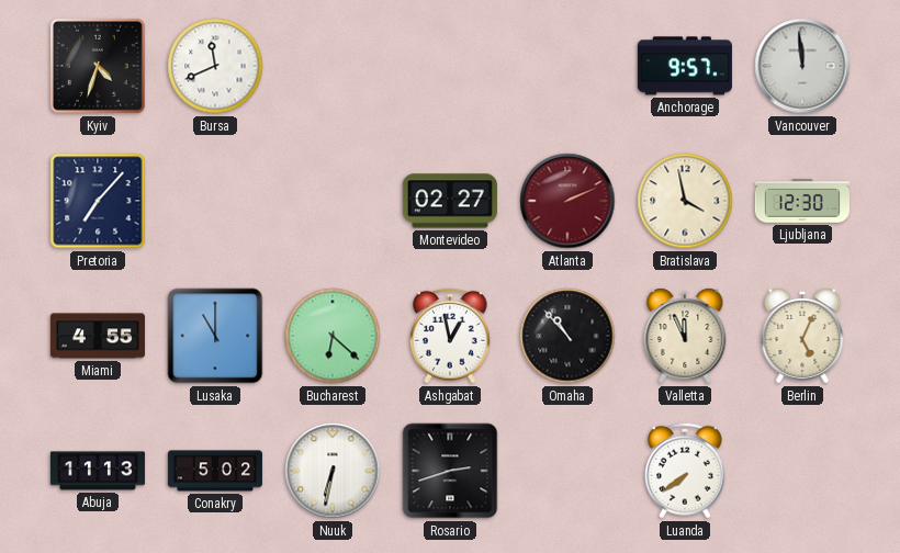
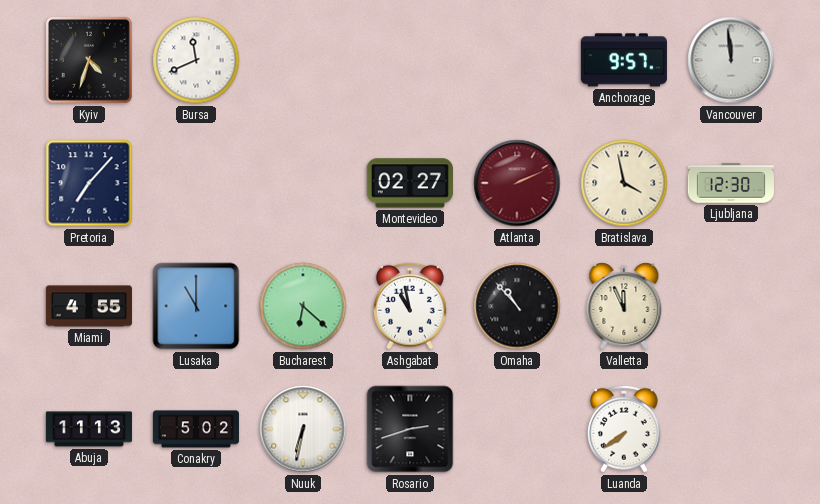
Ashgabat: 12:58 -> 10:58 (411, 306)
Berlin: 5:04 -> none (802, 336)
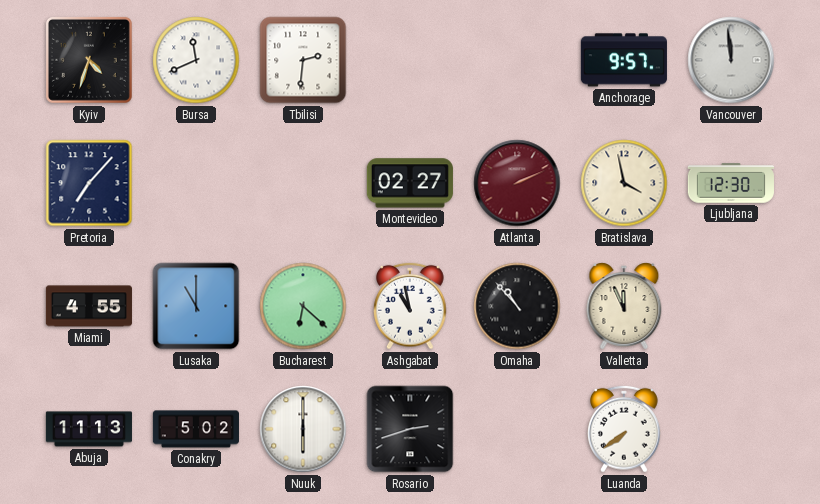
Tbilisi: none -> 2:31 (303, 60)
Nuuk: 6:32 -> 6:00 (303, 429)
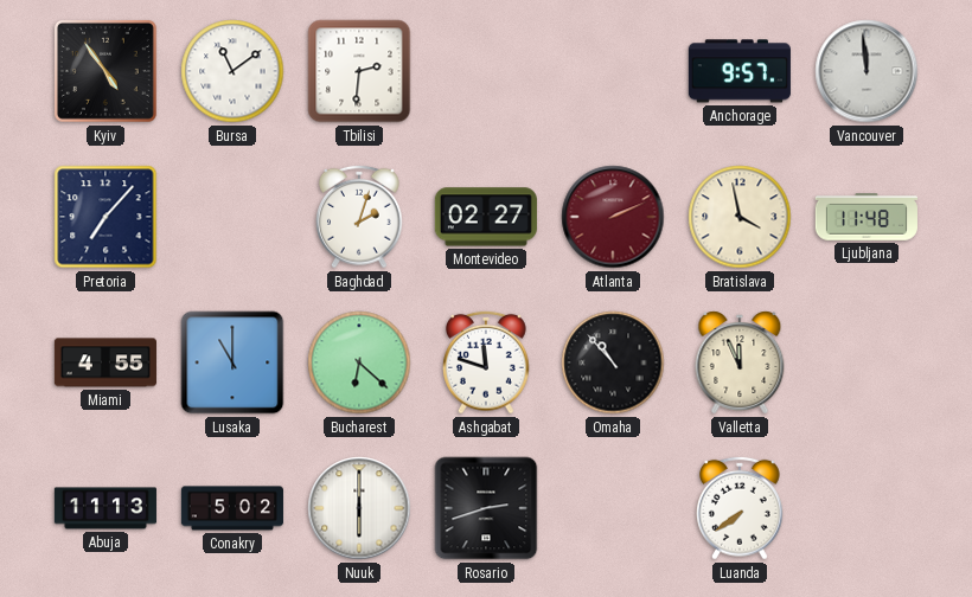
Kyiv: 4:33 -> 4:54 (105, 71)
Bursa: 11:41 -> 11:09 (232, 71)
Baghdad: none -> 2:03 (360, 217)
Ljubljana: 12:30 -> 11:48 (867, 217)
Ashgabat: 10:58 -> 11:48 (487, 362)
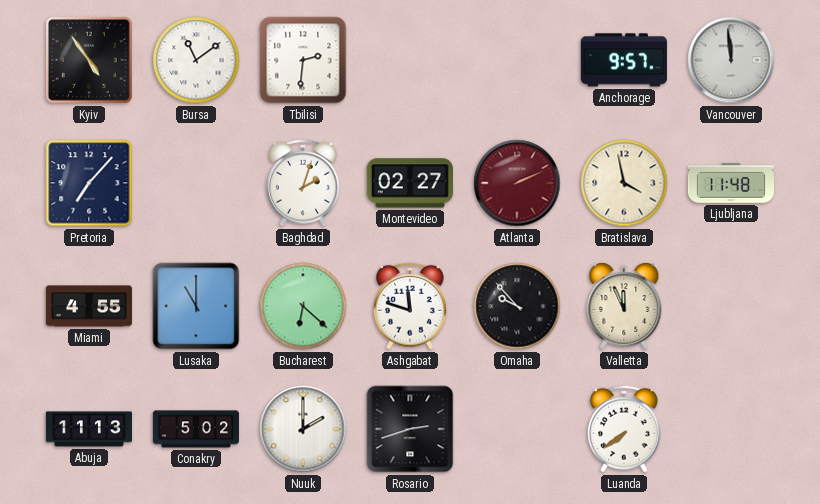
Omaha: 10:53 -> 9:53 (517, 306)
Nuuk: 6:00 -> 2:00 (303, 429)
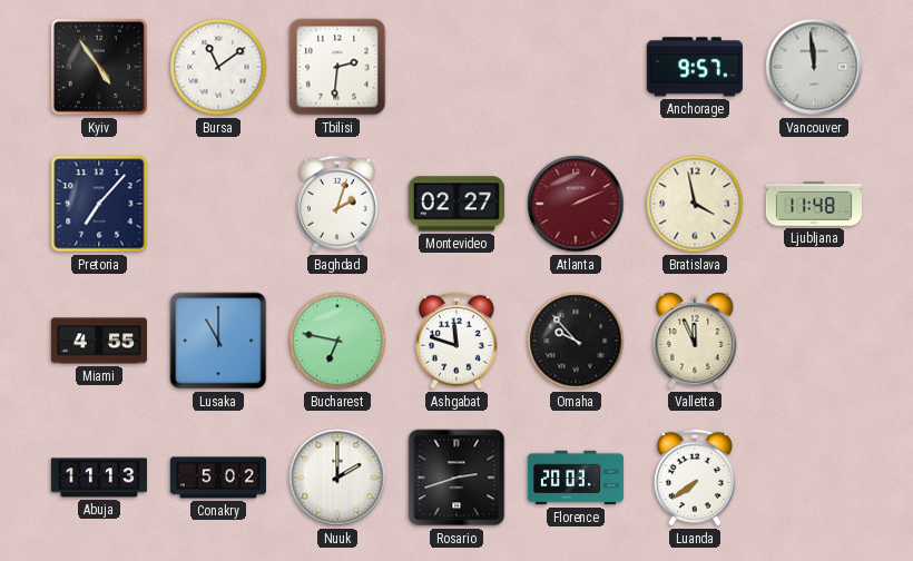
Bucharest: 6:22 -> 6:47 (337, 341)
Florence: none -> 20:03 (576, 478)
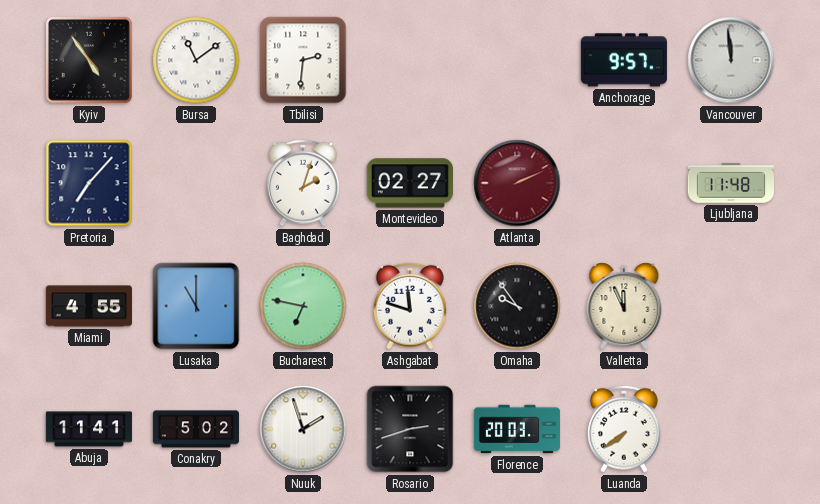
Bratislava: 3:58 -> none (695, 204)
Omaha: 9:53 -> 9:54 (517, 306)
Abuja: 11:13 -> 11:41 (89, 429)
Nuuk: 2:00 -> 1:57 (303, 429)
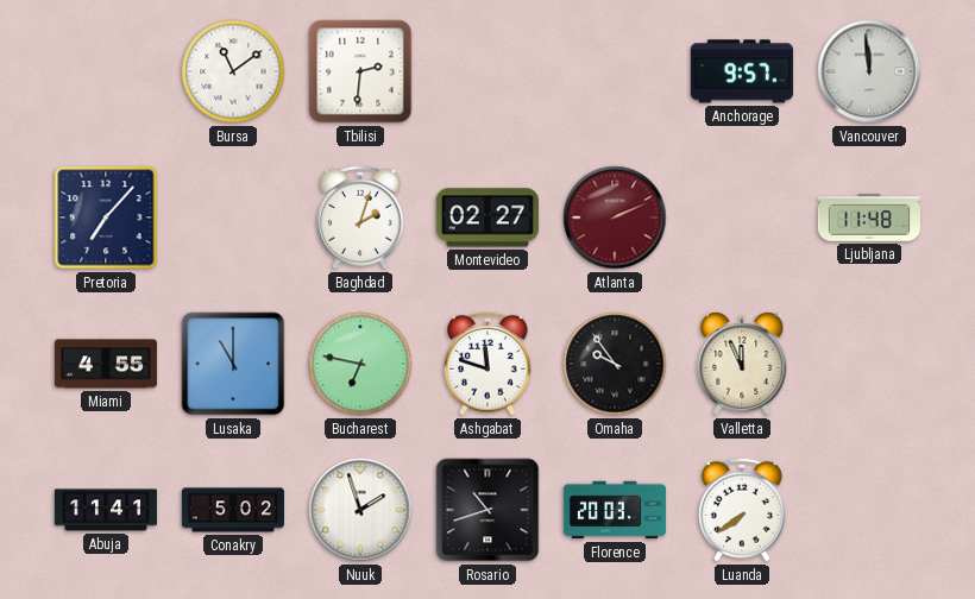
Kyiv: 4:54 -> none (89, 60)
Rosario: 2:42 -> 10:42 (487, 510)
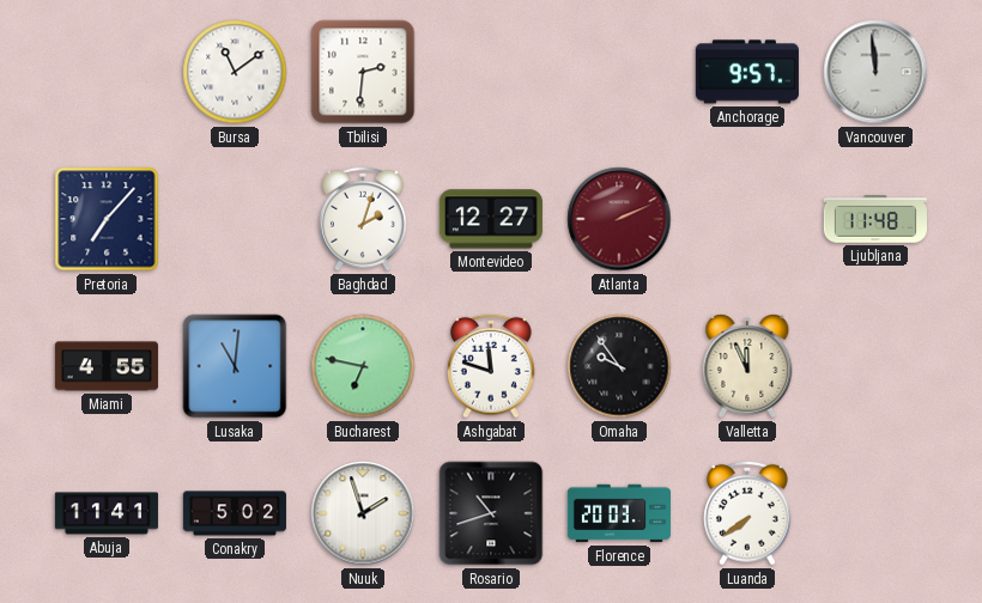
Montevideo: 02:27 -> 12:27 (491, 219)
Lusaka: 11:00 -> 11:01 (235, 366)
